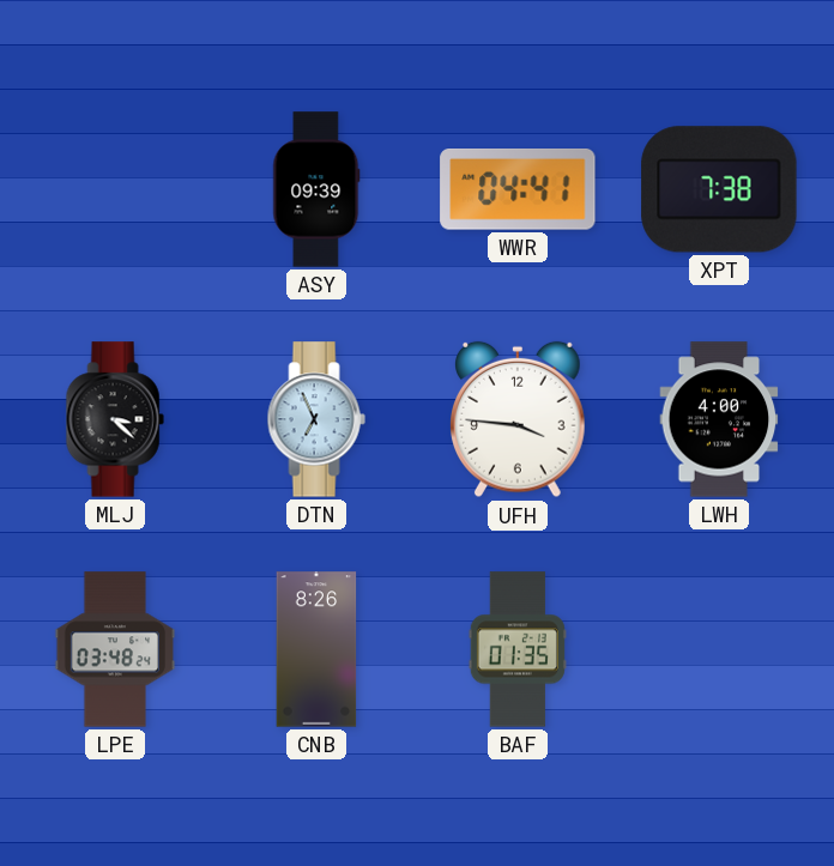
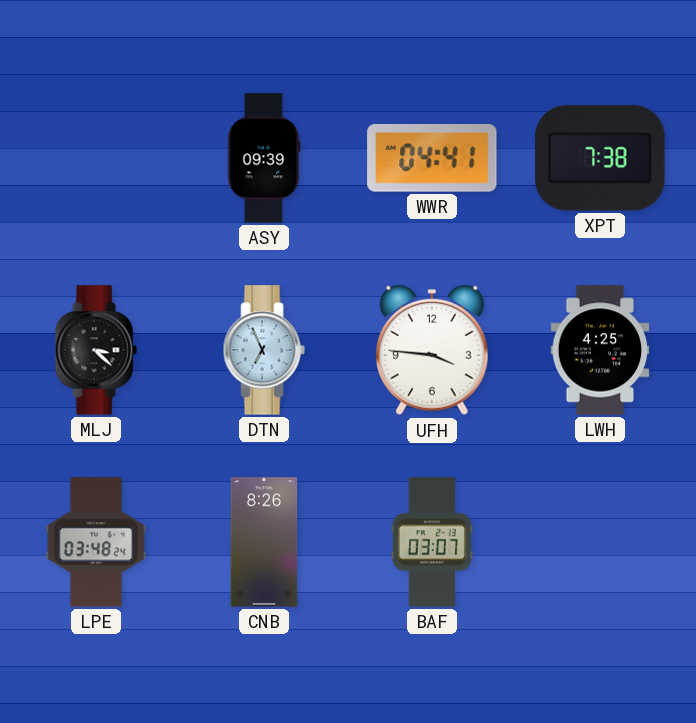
LWH: 4:00 -> 4:25 (600, 350)
BAF: 01:35 -> 03:07 (432, 542)
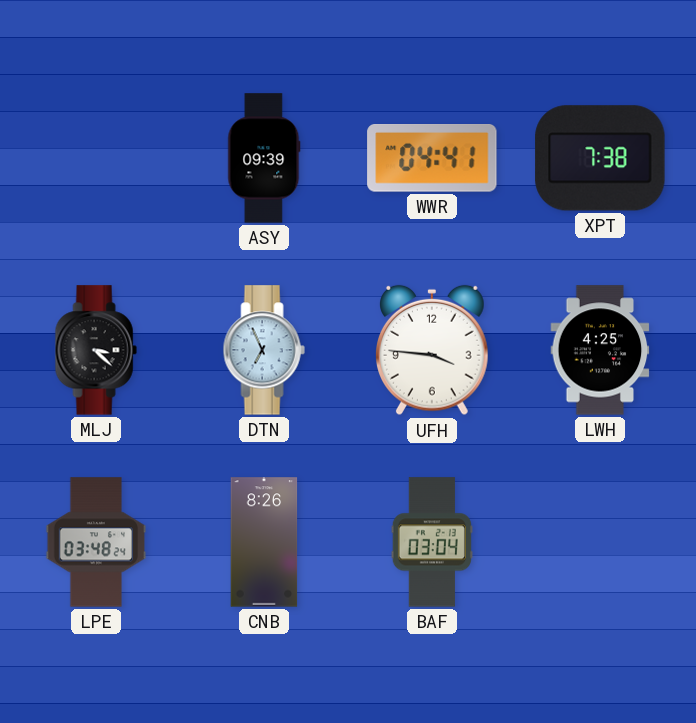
BAF: 03:07 -> 03:04 (432, 542)
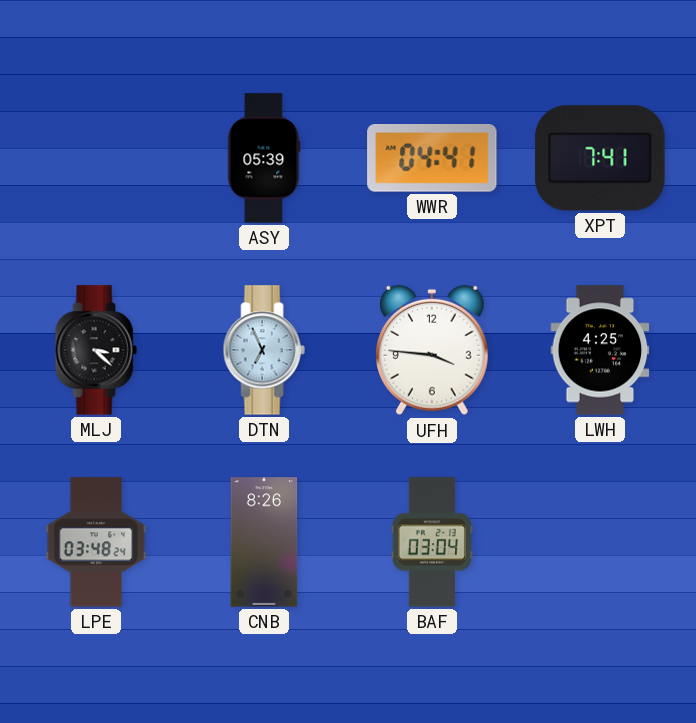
ASY: 09:39 -> 05:39 (264, 158)
XPT: 7:38 -> 7:41 (600, 158)
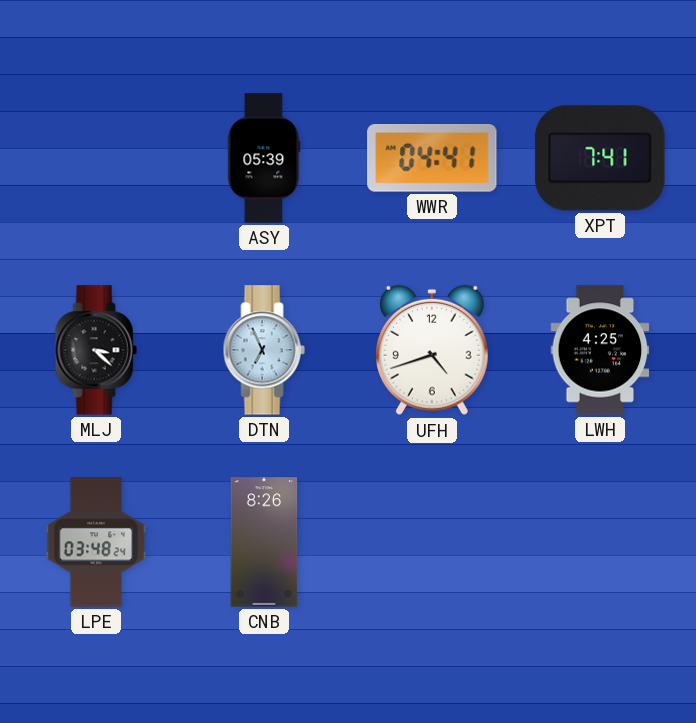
UFH: 3:46 -> 4:42 (433, 350)
BAF: 03:04 -> none (432, 542)
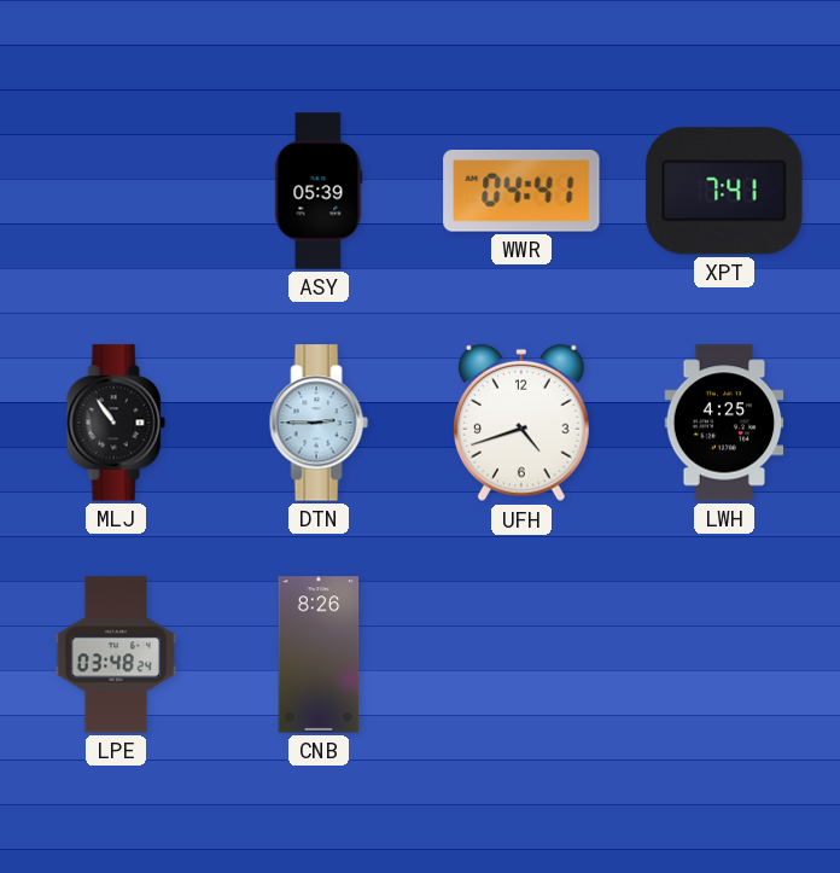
MLJ: 3:22 -> 10:54 (116, 423)
DTN: 6:56 -> 2:45 (319, 423)
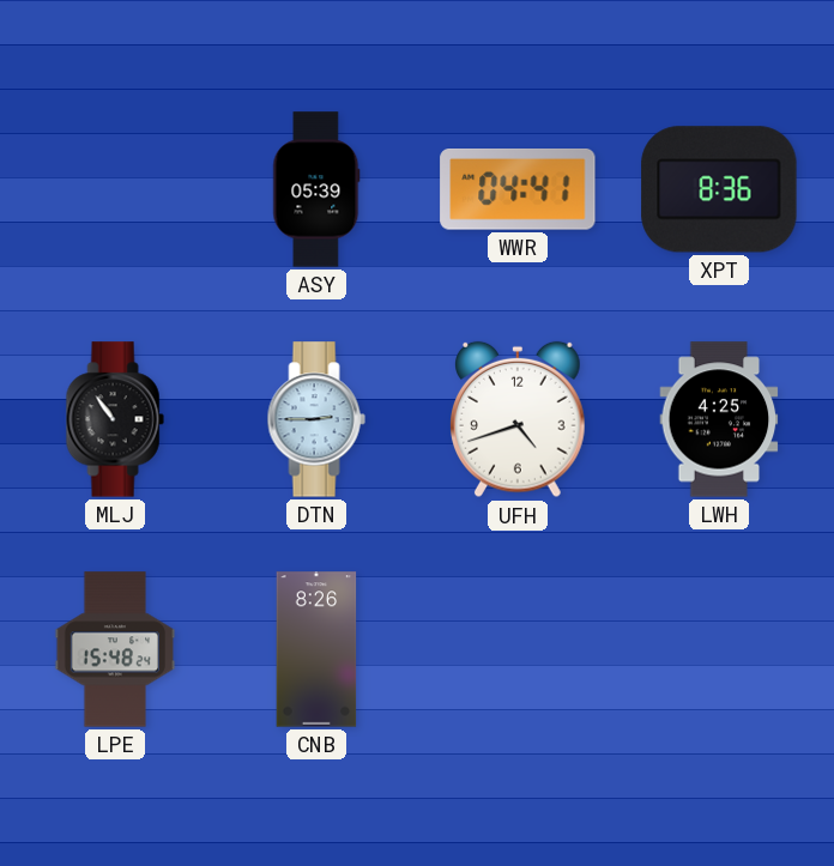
XPT: 7:41 -> 8:36 (719, 189)
LPE: 03:48 -> 15:48 (115, 649)
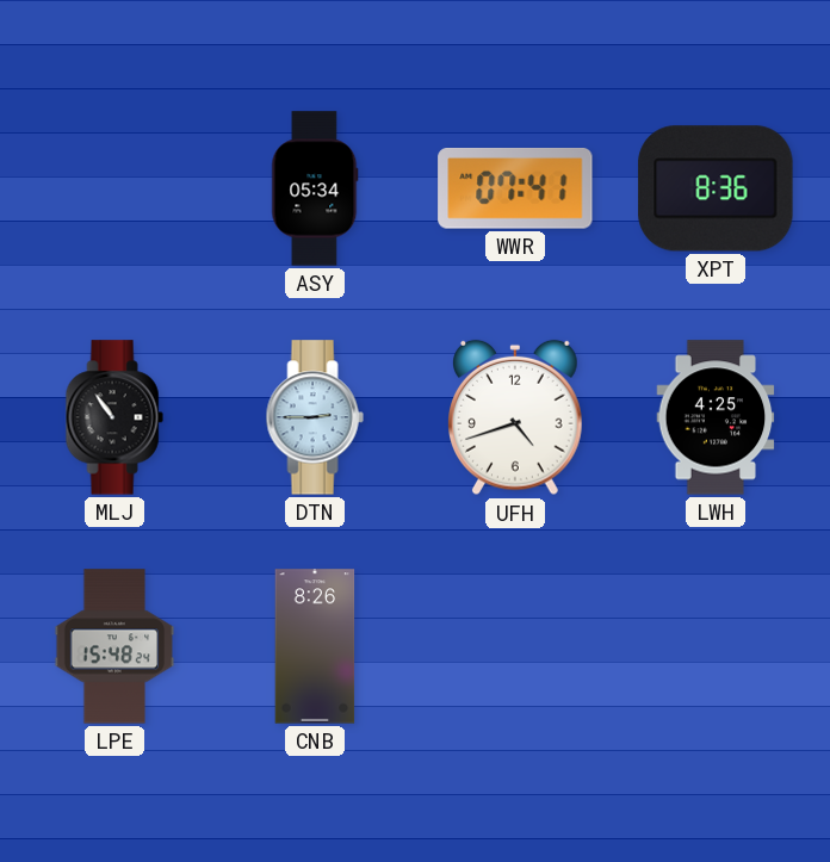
ASY: 05:39 -> 05:34 (315, 188)
WWR: 04:41 -> 07:41 (515, 190)
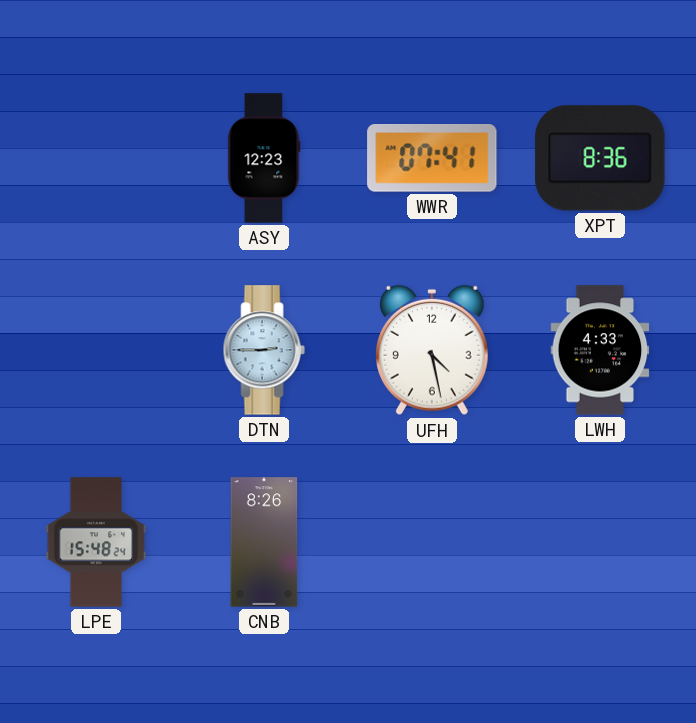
ASY: 05:34 -> 12:23 (264, 158)
MLJ: 10:54 -> none (114, 417)
UFH: 4:42 -> 4:28 (433, 350)
LWH: 4:25 -> 4:33 (600, 350)
